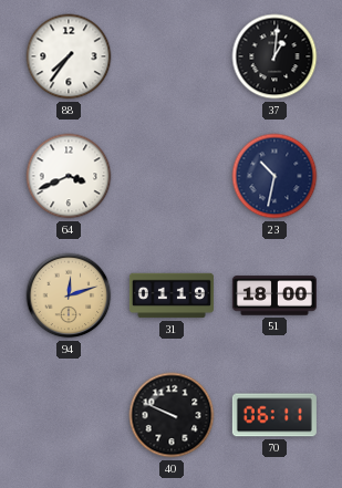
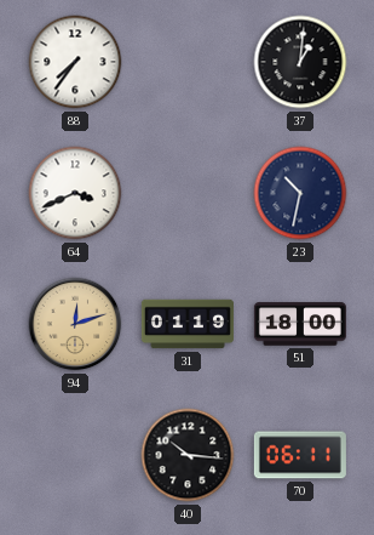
40: 9:49 -> 10:16 (188, 455)
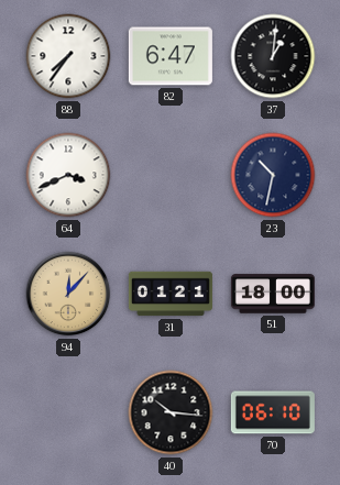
82: none -> 6:47 (171, 56)
94: 12:12 -> 12:07 (68, 294)
31: 01:19 -> 01:21 (171, 294)
70: 06:11 -> 06:10 (273, 412)
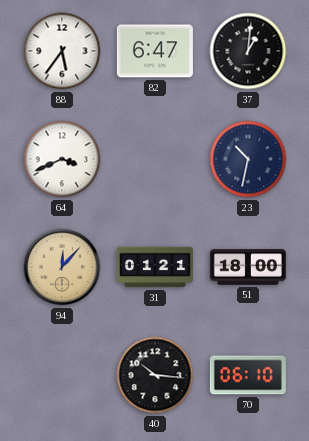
88: 7:36 -> 5:36 (62, 51)
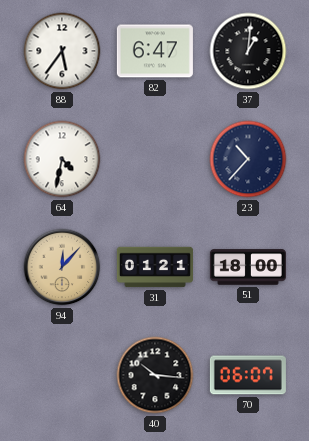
64: 3:41 -> 4:32 (62, 159)
23: 10:32 -> 10:37 (248, 159)
70: 06:10 -> 06:07 (248, 375)
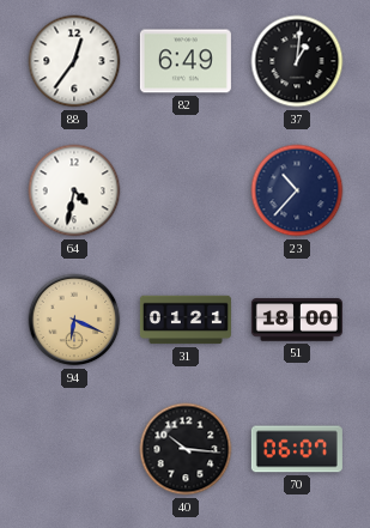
88: 5:36 -> 12:36 (74, 61)
82: 6:47 -> 6:49 (186, 61)
94: 12:07 -> 6:19 (74, 320)
